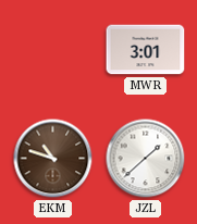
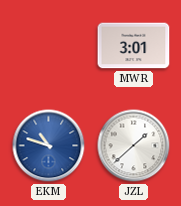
EKM dial: brown -> blue (49, 146)
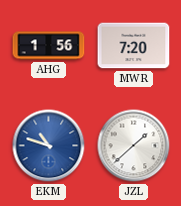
AHG: none -> 1:56 (49, 46)
MWR: 3:01 -> 7:20 (134, 46)
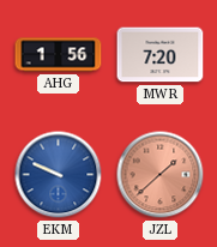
EKM: 10:48 -> 9:49 (59, 175)
JZL dial: white -> salmon (161, 175)
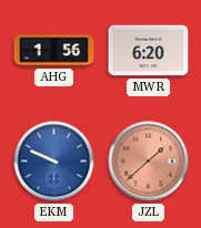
MWR: 7:20 -> 6:20 (149, 51)
